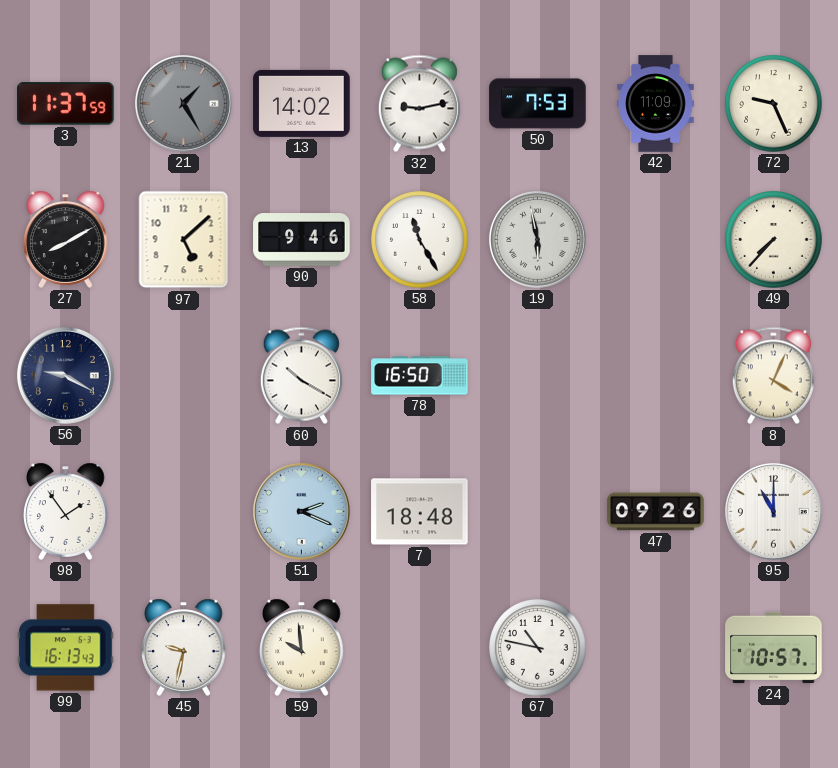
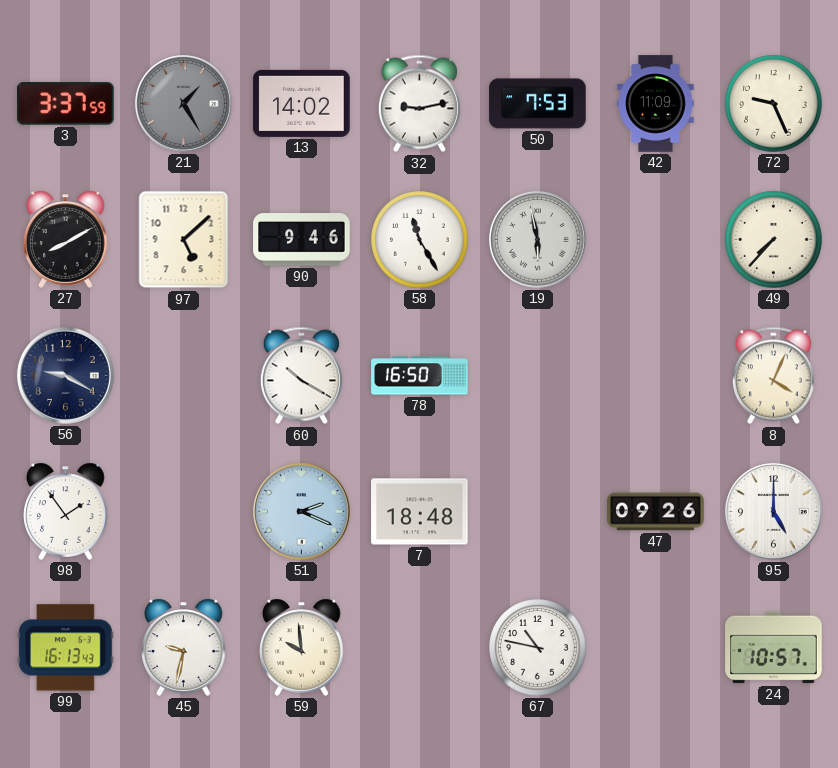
3: 11:37 -> 3:37 (66, 104)
95: 11:00 -> 5:00 (773, 511)
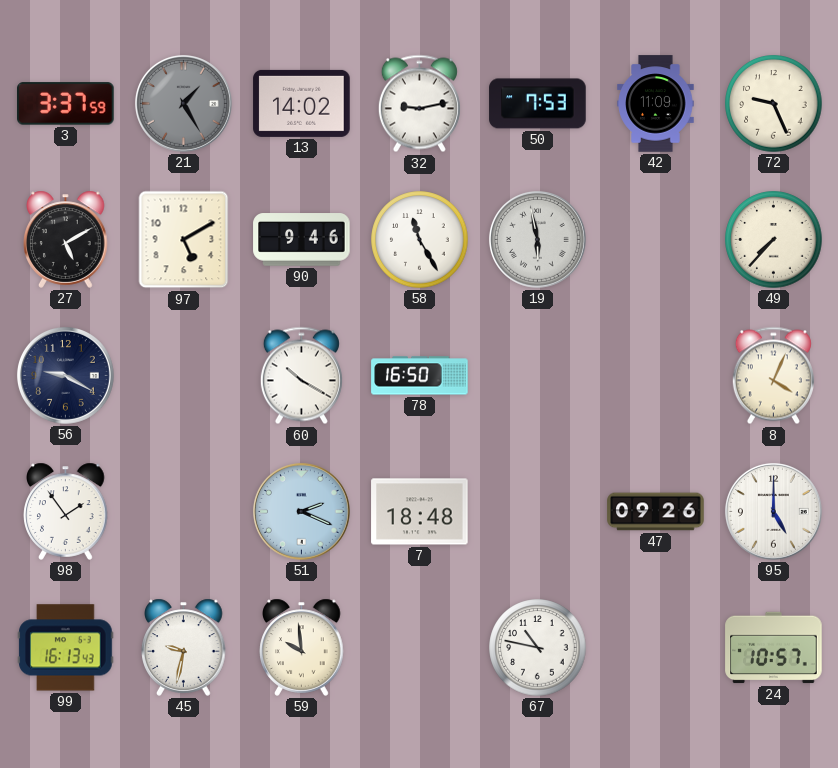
27: 8:10 -> 5:10 (66, 239)
97: 5:08 -> 5:10 (184, 240)
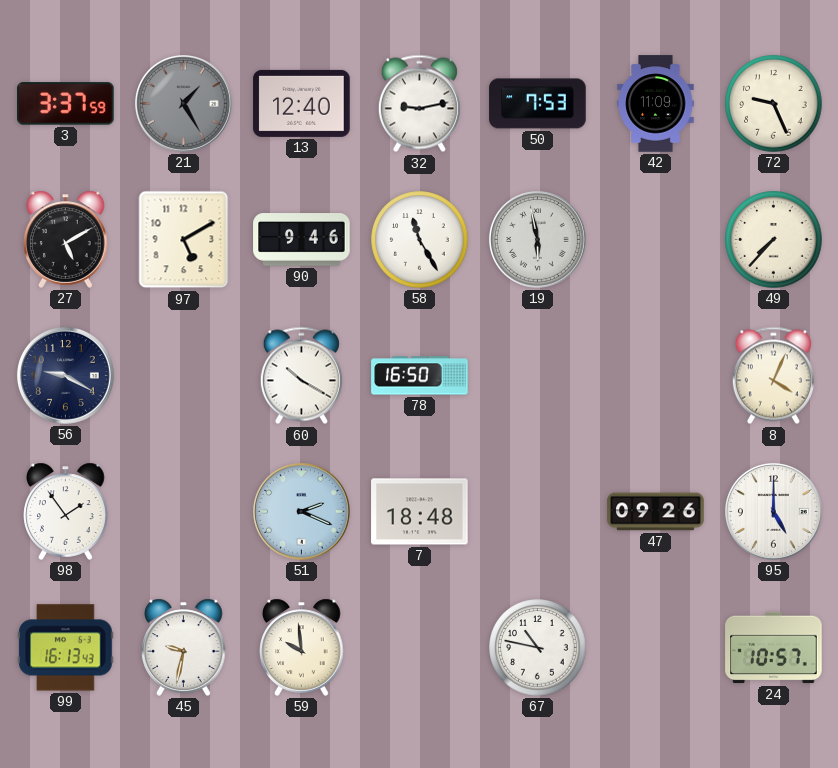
13: 14:02 -> 12:40 (302, 103)
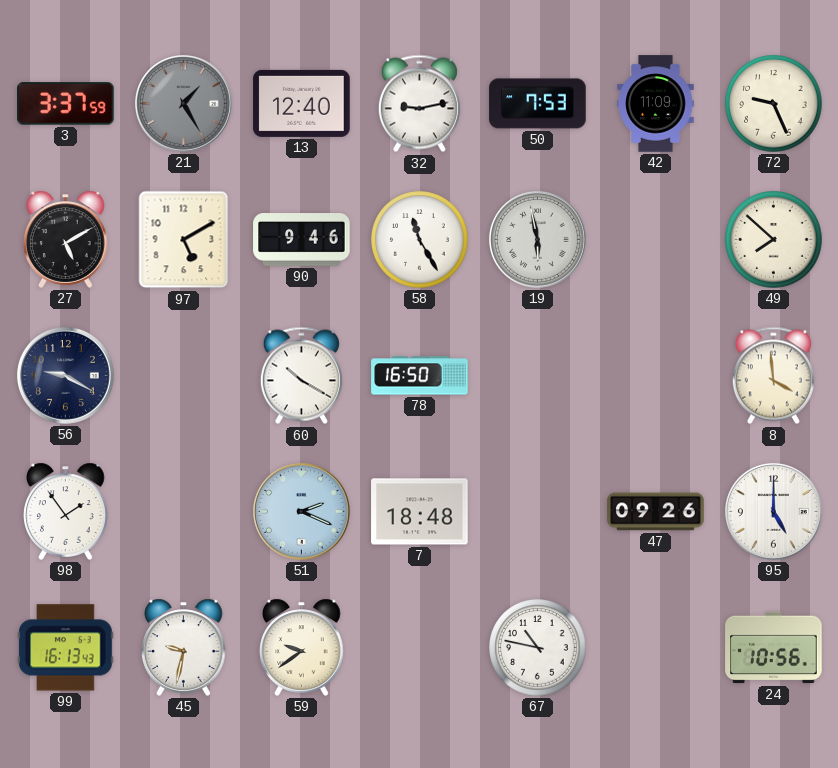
49: 7:37 -> 7:52 (774, 240)
8: 4:04 -> 3:59 (773, 376)
59: 9:59 -> 9:39 (302, 647)
24: 10:57 -> 10:56 (774, 648)
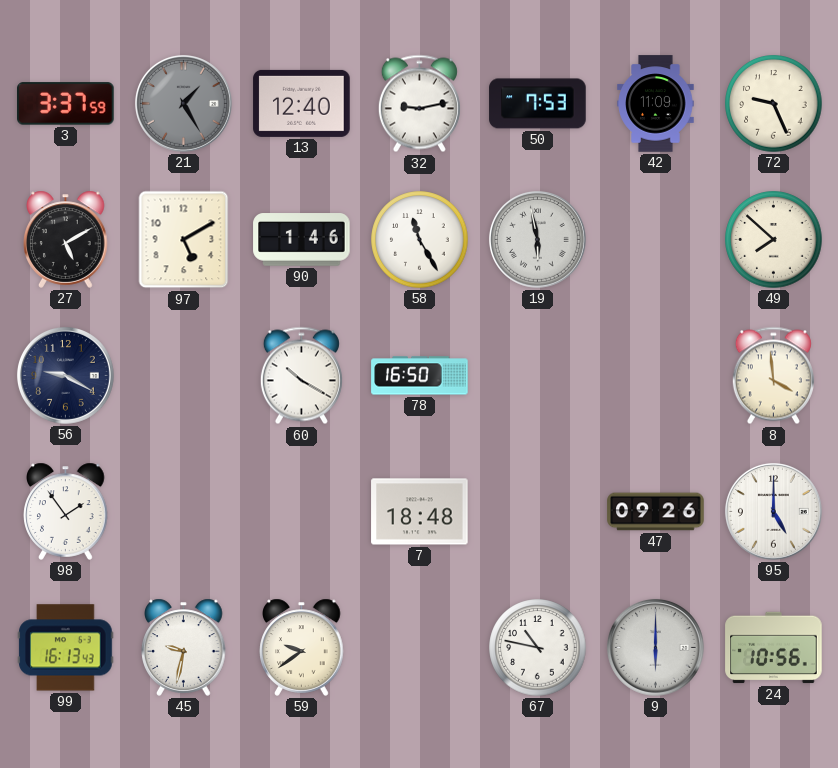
90: 9:46 -> 1:46 (302, 240)
51: 2:19 -> none (301, 511)
9: none -> 6:00 (655, 647)
